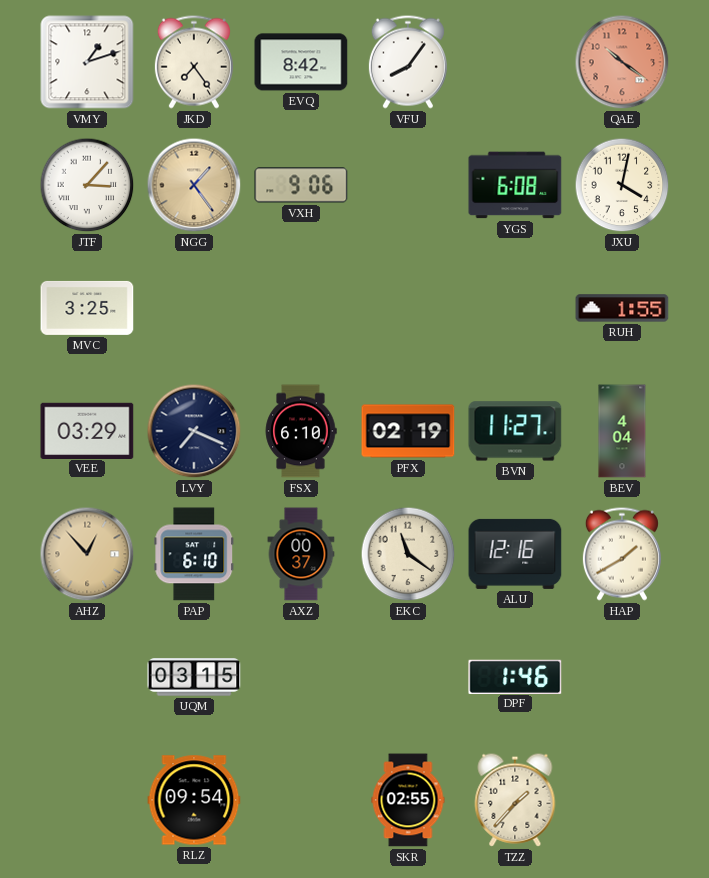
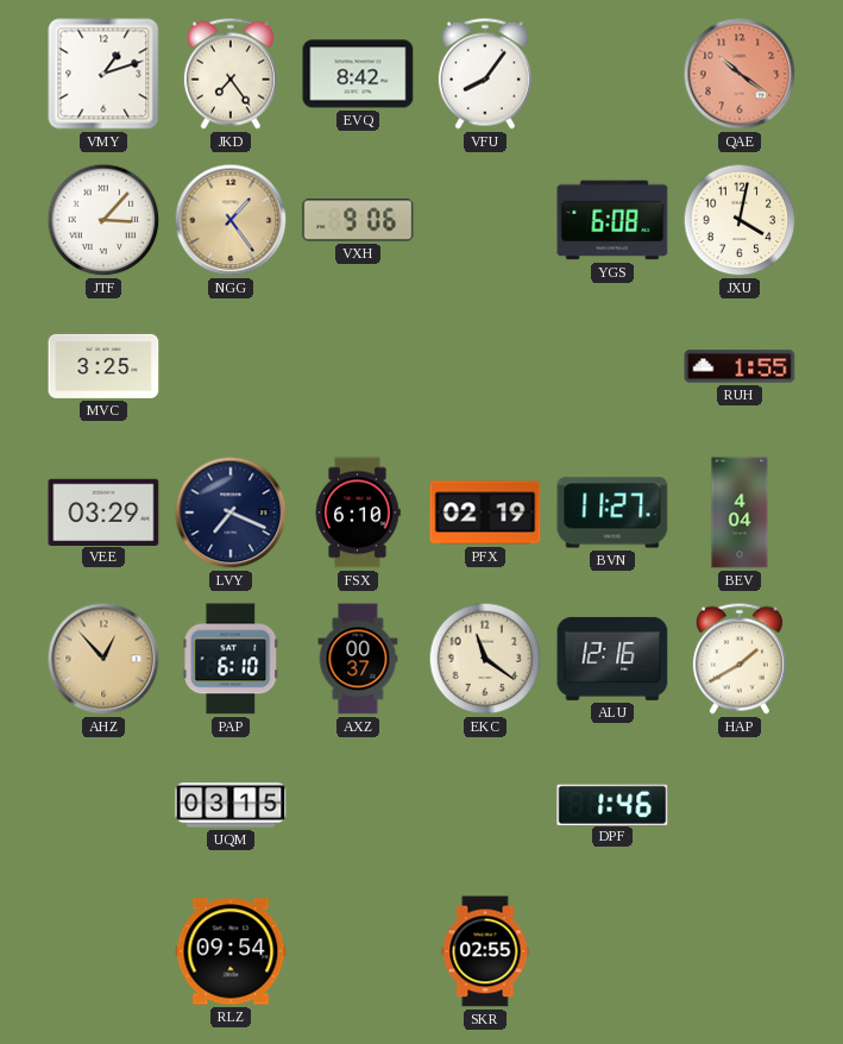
TZZ: 1:37 -> none (515, 800)
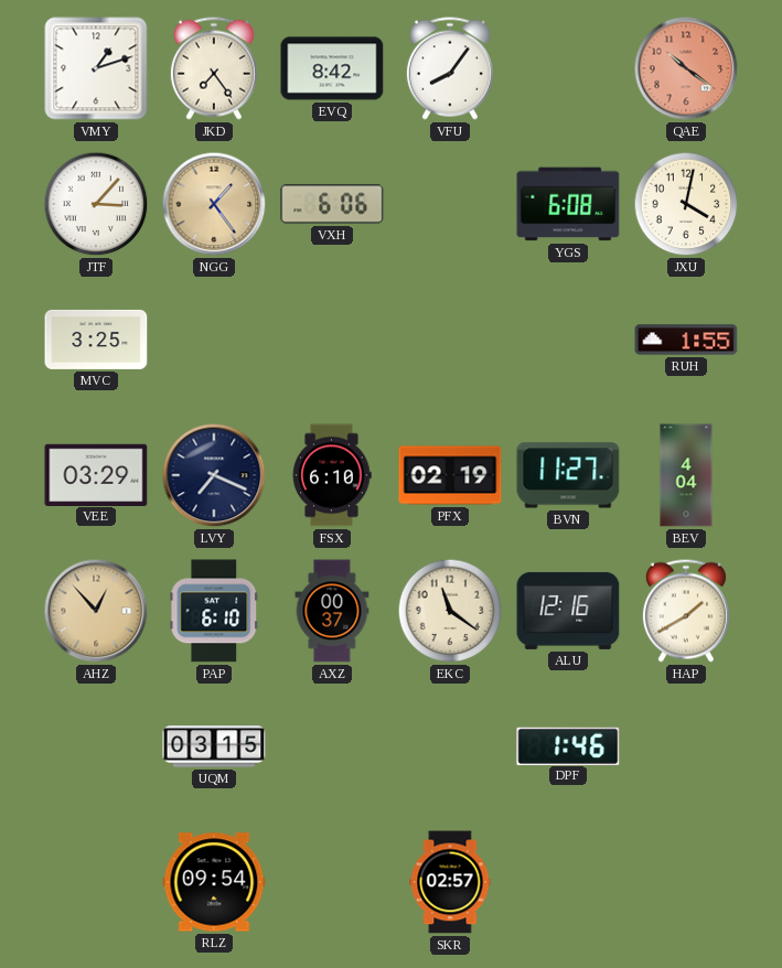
VXH: 9:06 -> 6:06 (332, 204)
SKR: 02:55 -> 02:57 (450, 882)
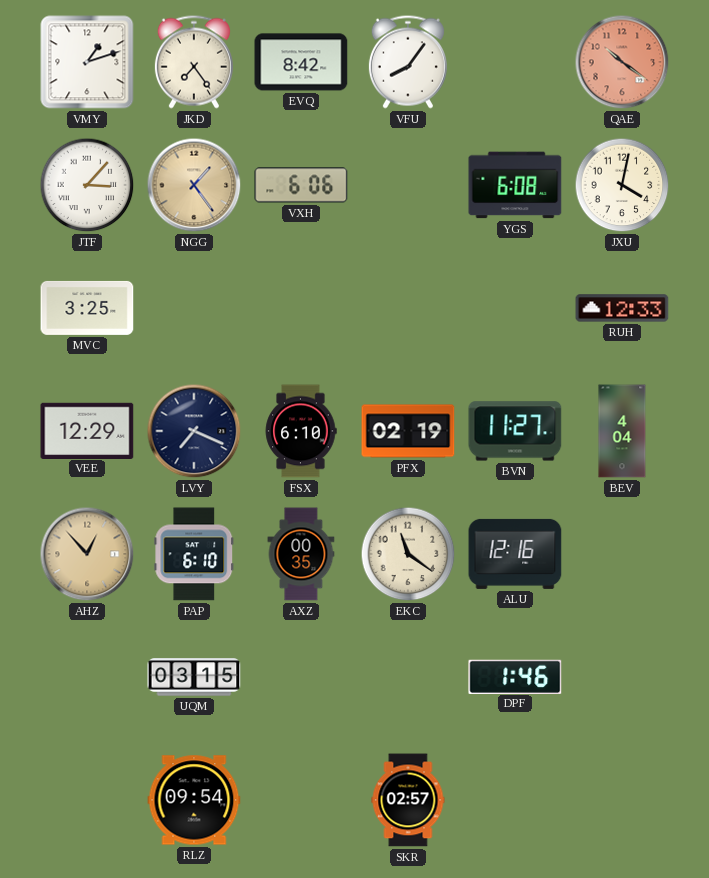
RUH: 1:55 -> 12:33 (622, 308)
VEE: 03:29 -> 12:29 (87, 430)
AXZ: 00:37 -> 00:35 (301, 554)
HAP: 1:40 -> none (686, 611)
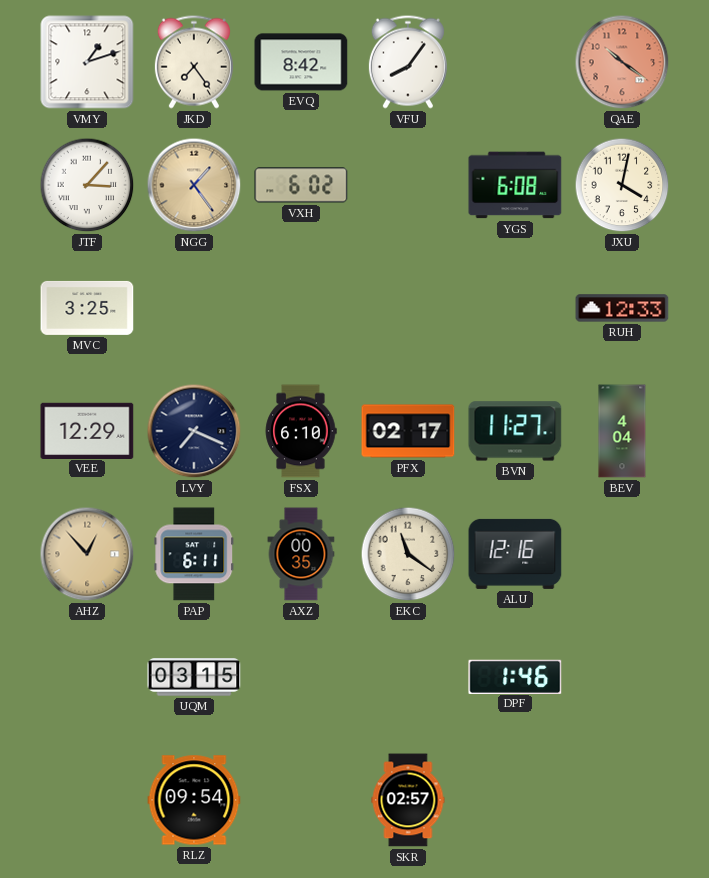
VXH: 6:06 -> 6:02 (301, 185)
PFX: 02:19 -> 02:17 (408, 431)
PAP: 6:10 -> 6:11 (194, 554)
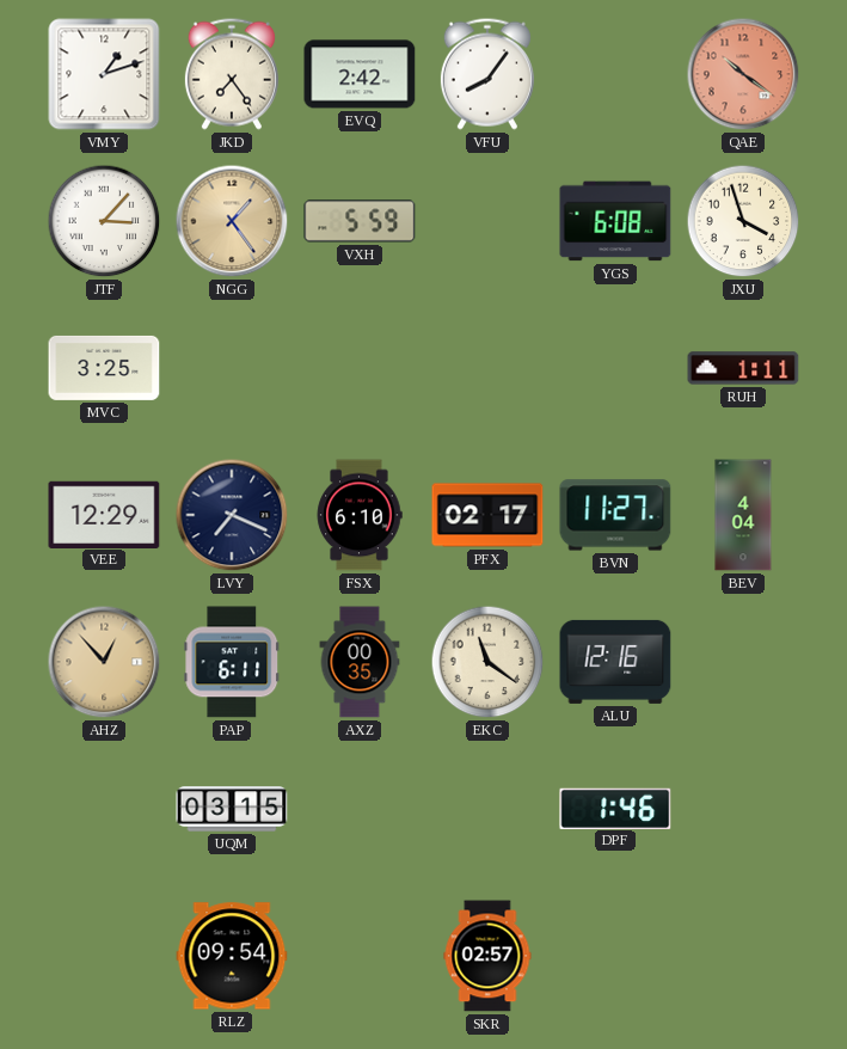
EVQ: 8:42 -> 2:42 (360, 74)
VXH: 6:02 -> 5:59 (360, 221)
JXU: 4:02 -> 3:57 (743, 221)
RUH: 12:33 -> 1:11 (743, 368)
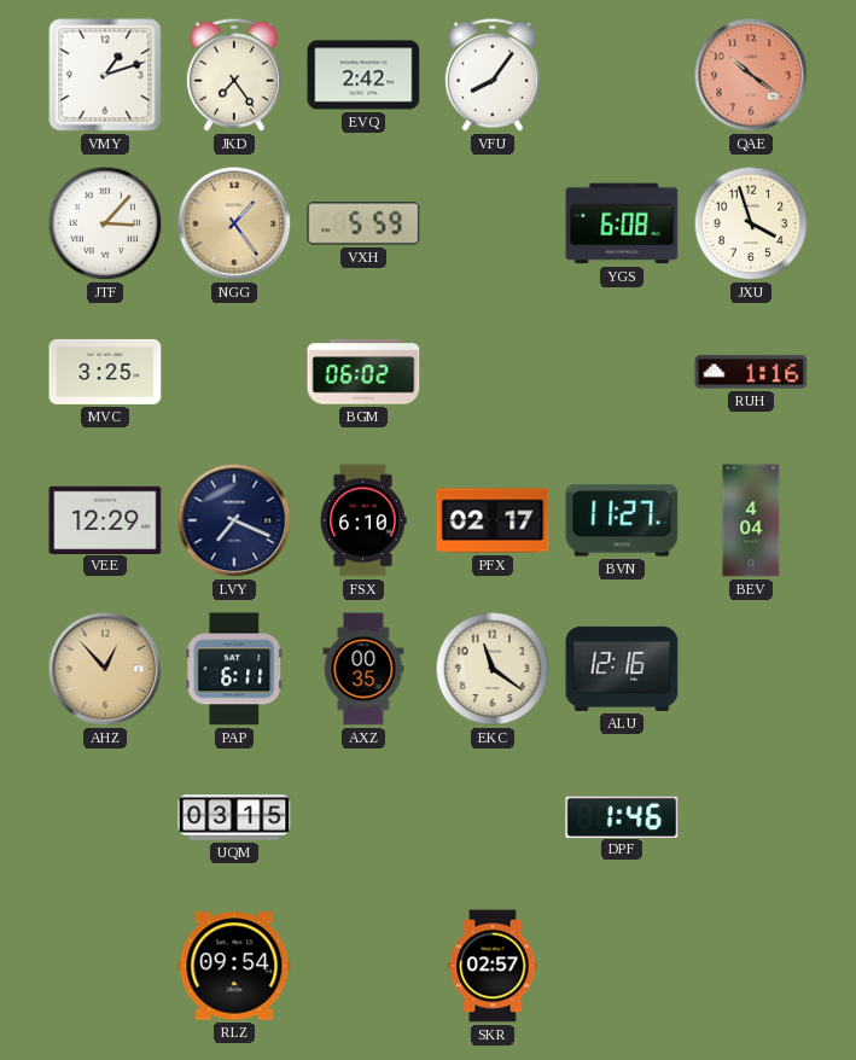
BGM: none -> 06:02 (363, 372)
RUH: 1:11 -> 1:16 (751, 372)
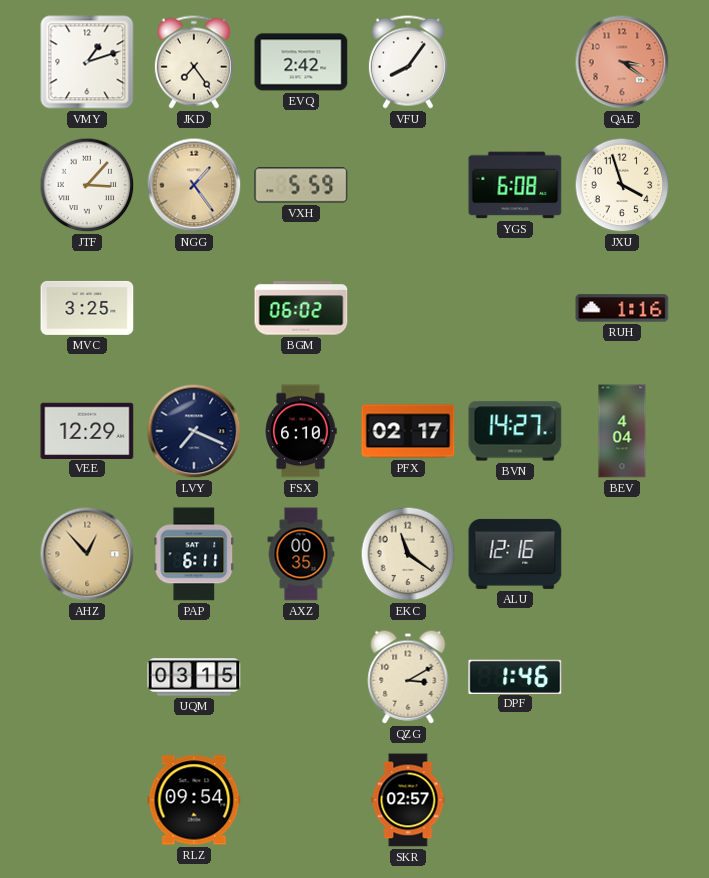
QAE: 10:21 -> 3:21 (622, 62)
BVN: 11:27 -> 14:27 (515, 431)
QZG: none -> 3:10 (408, 677)
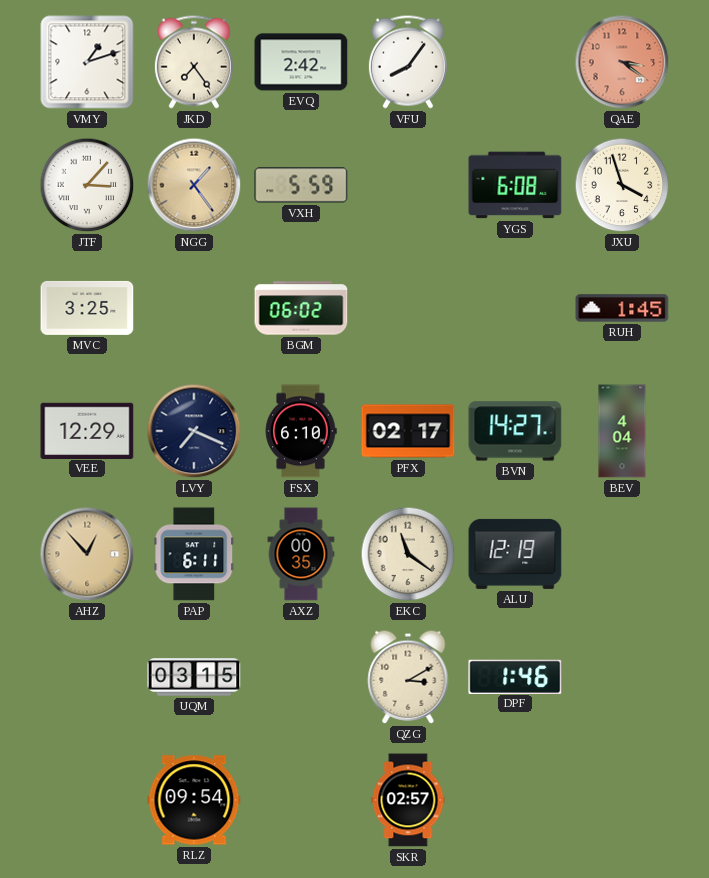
RUH: 1:16 -> 1:45 (622, 308)
ALU: 12:16 -> 12:19 (515, 554)
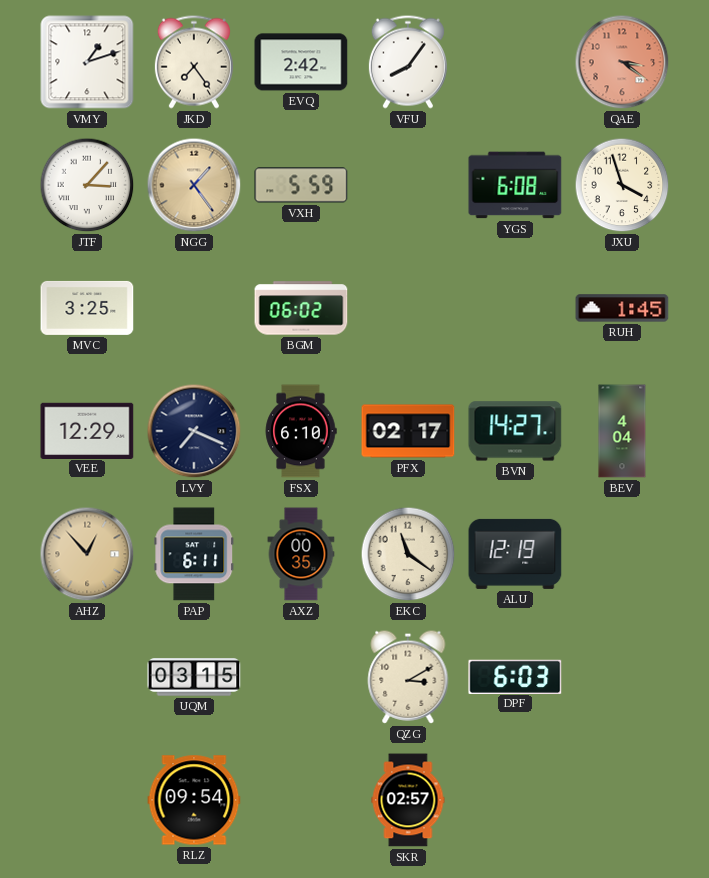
DPF: 1:46 -> 6:03 (515, 676)
